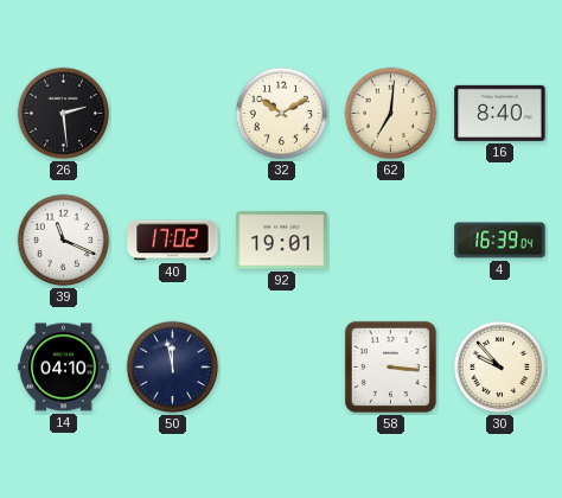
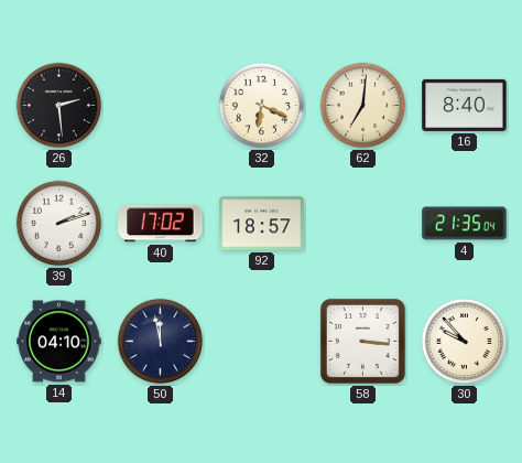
32: 10:10 -> 6:19 (262, 106)
39: 11:19 -> 2:12 (59, 224)
92: 19:01 -> 18:57 (262, 224)
4: 16:39 -> 21:35 (465, 224)
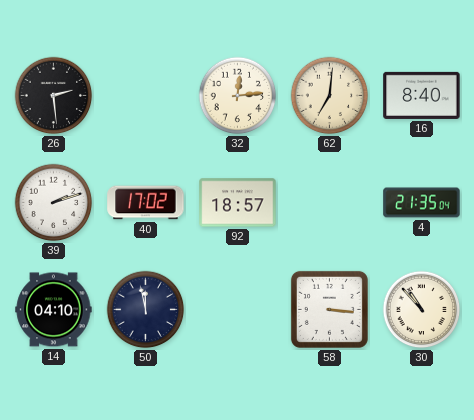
32: 6:19 -> 12:14 (238, 96)
30: 9:53 -> 10:53 (422, 310)
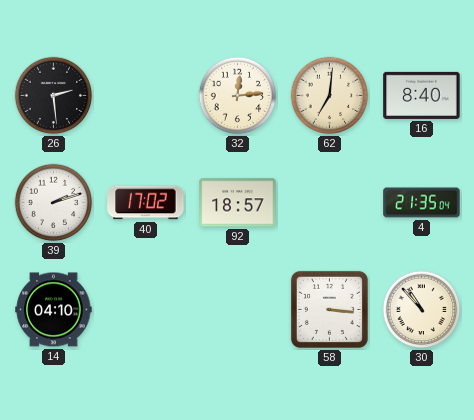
50: 11:58 -> none (146, 310)
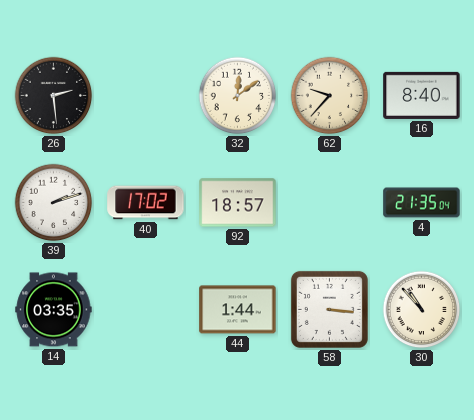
32: 12:14 -> 12:09 (238, 96)
62: 7:01 -> 9:37 (330, 96)
14: 04:10 -> 03:35 (54, 310)
44: none -> 1:44 (238, 310)
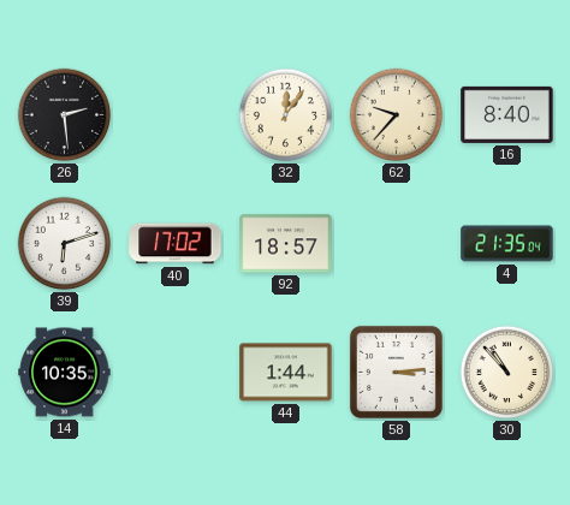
32: 12:09 -> 12:06 (286, 115)
39: 2:12 -> 6:12 (65, 244)
14: 03:35 -> 10:35 (65, 373)
58: 3:16 -> 3:14 (396, 372)
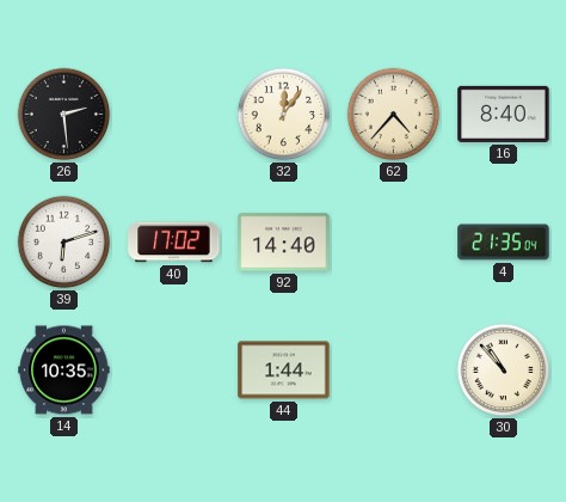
62: 9:37 -> 4:37 (394, 115)
92: 18:57 -> 14:40 (284, 243)
58: 3:14 -> none (396, 372)
